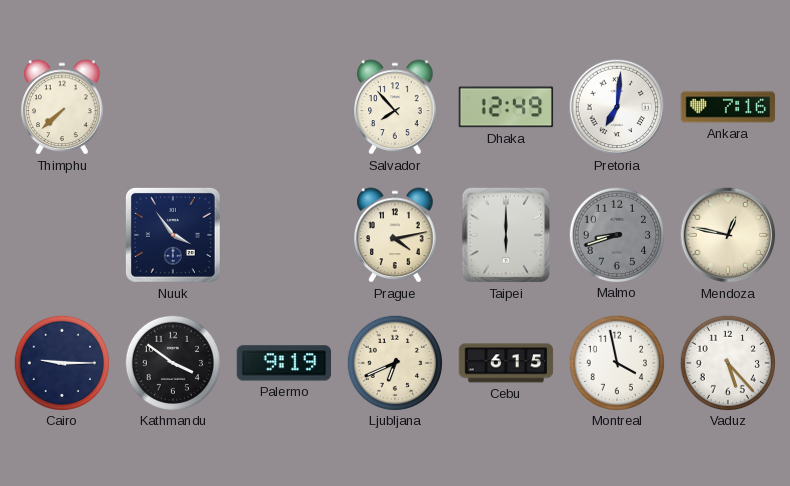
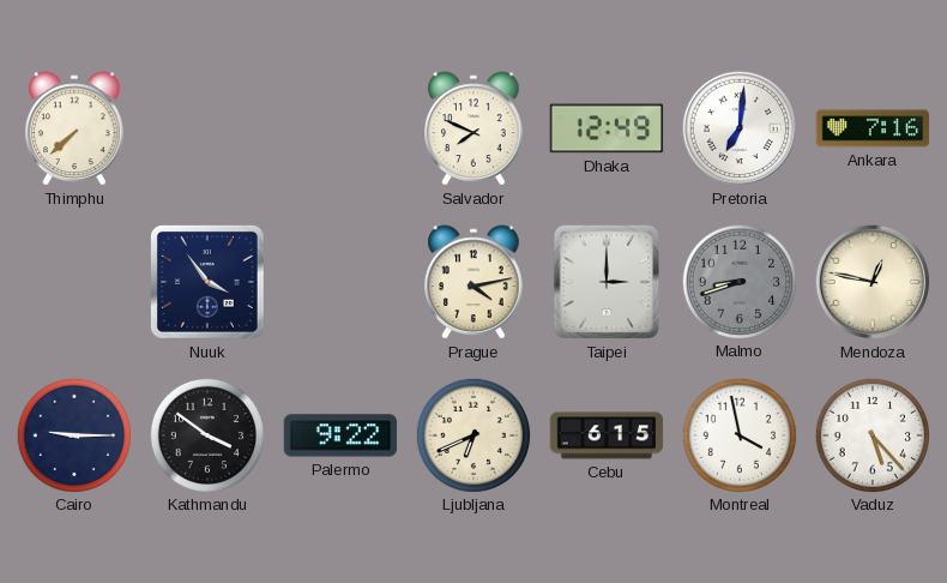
Salvador: 7:53 -> 7:49 (473, 128)
Taipei: 6:00 -> 3:00 (607, 282)
Palermo: 9:19 -> 9:22 (340, 435)
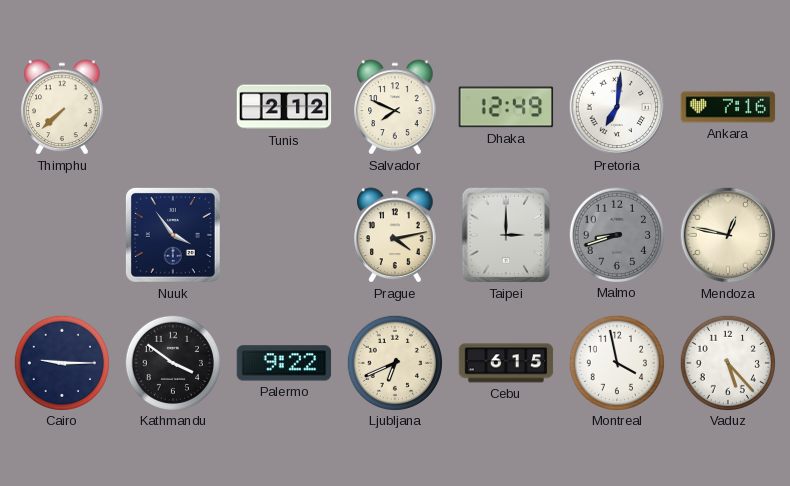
Tunis: none -> 2:12 (284, 107)
